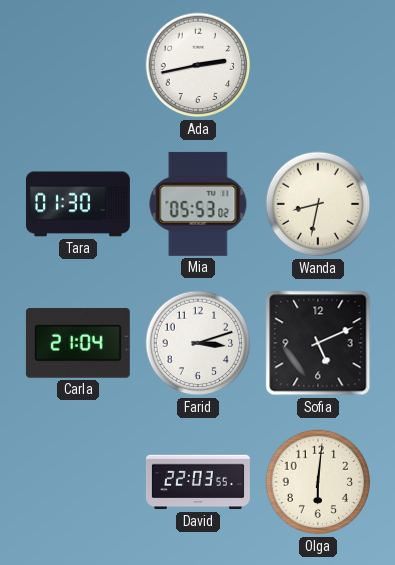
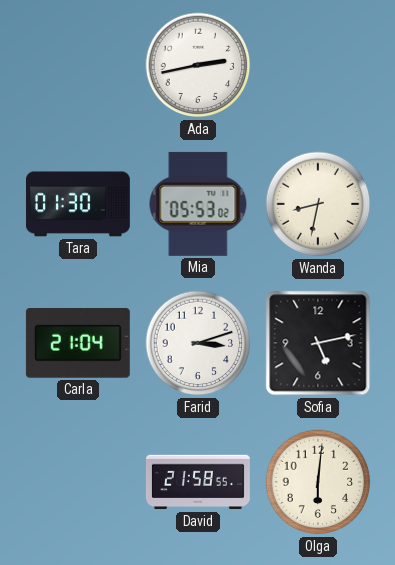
Sofia: 5:11 -> 5:13 (318, 343)
David: 22:03 -> 21:58 (198, 482)
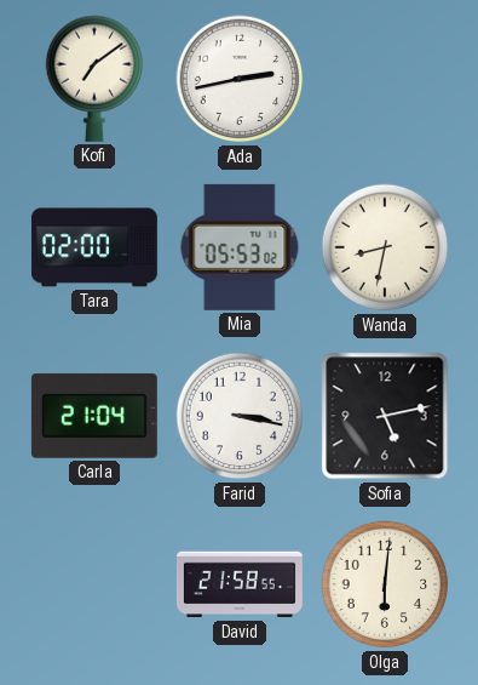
Kofi: none -> 7:09 (94, 79)
Tara: 01:30 -> 02:00 (94, 247)
Farid: 3:12 -> 3:17 (240, 416)
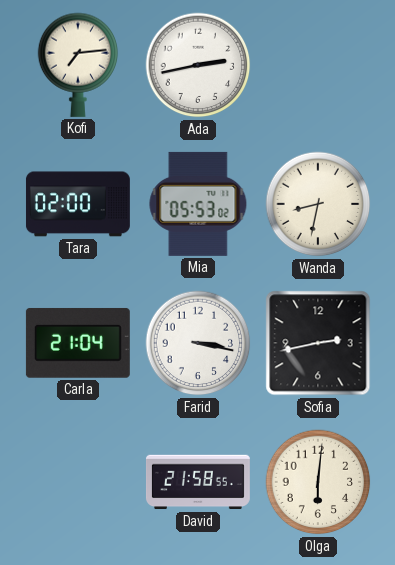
Kofi: 7:09 -> 7:14 (78, 65)
Sofia: 5:13 -> 2:43 (318, 343)
